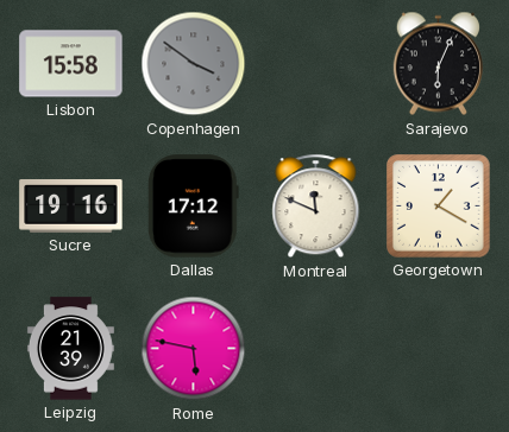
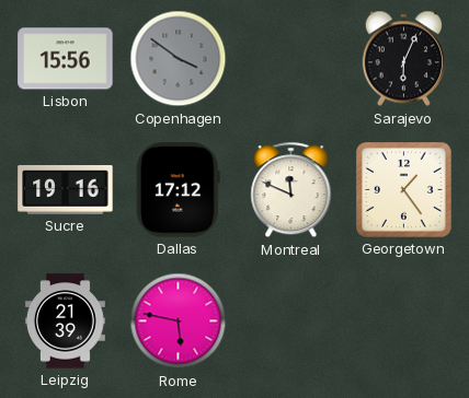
Lisbon: 15:58 -> 15:56 (66, 59)
Georgetown: 1:20 -> 1:24 (404, 190)
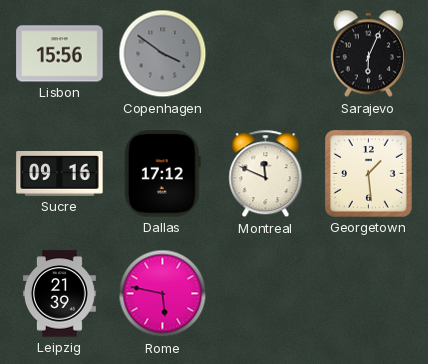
Sucre: 19:16 -> 09:16 (60, 174)
Georgetown: 1:24 -> 1:29 (369, 174)
